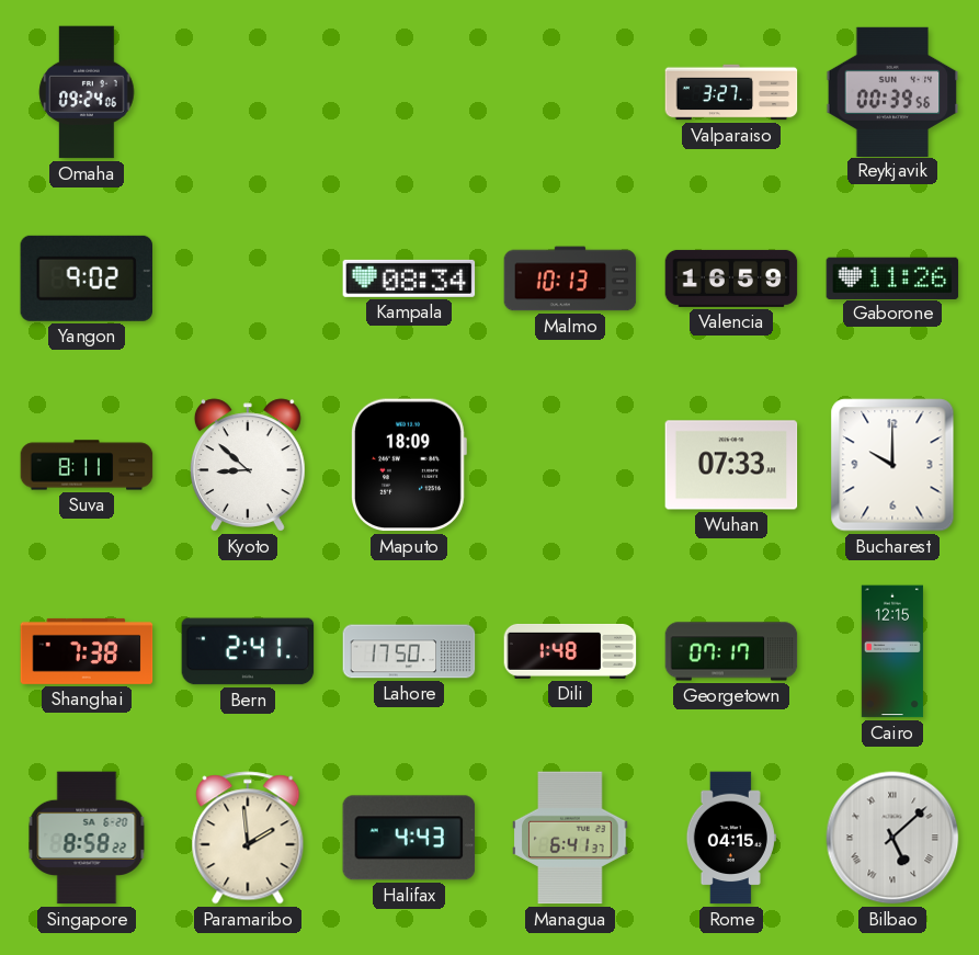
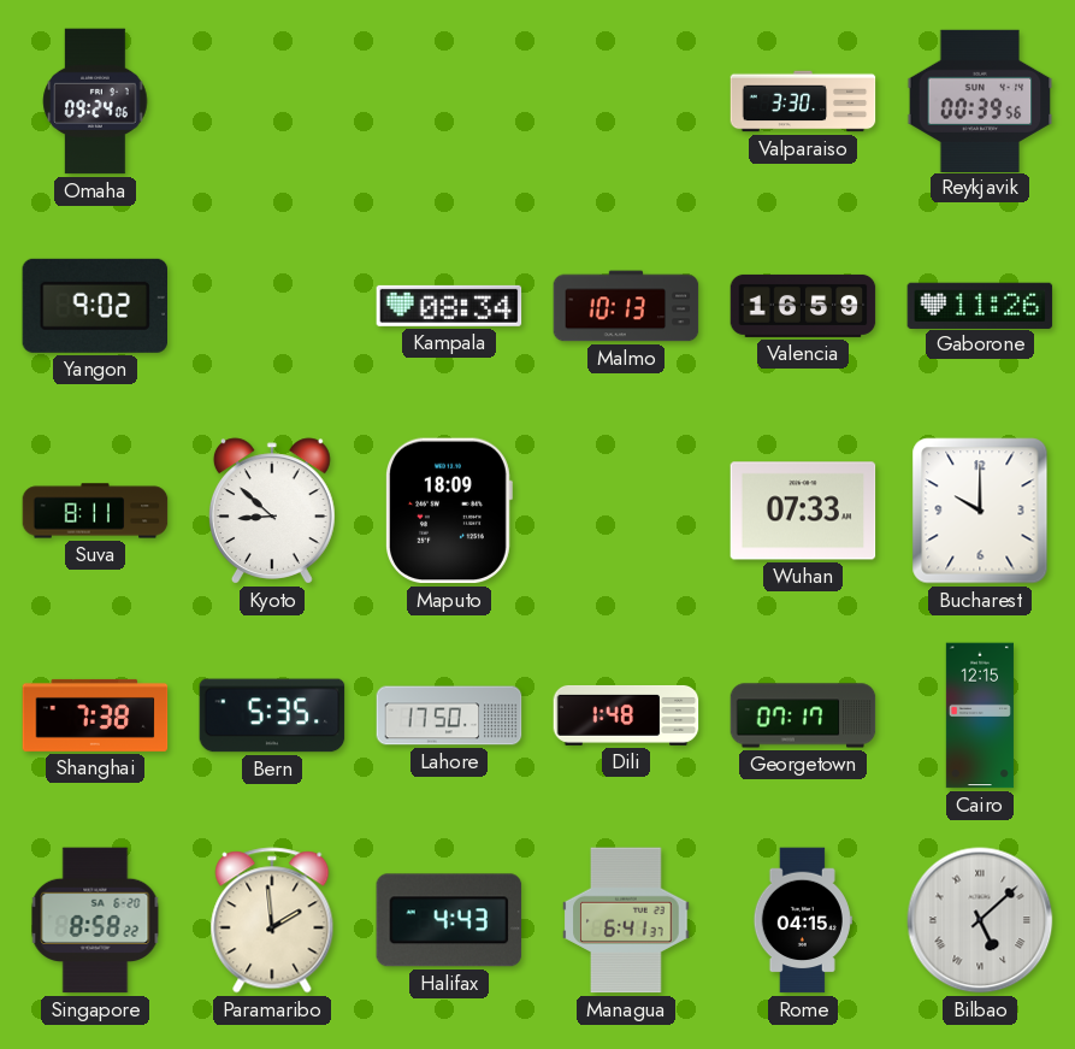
Valparaiso: 3:27 -> 3:30 (803, 101)
Bern: 2:41 -> 5:35 (272, 715)
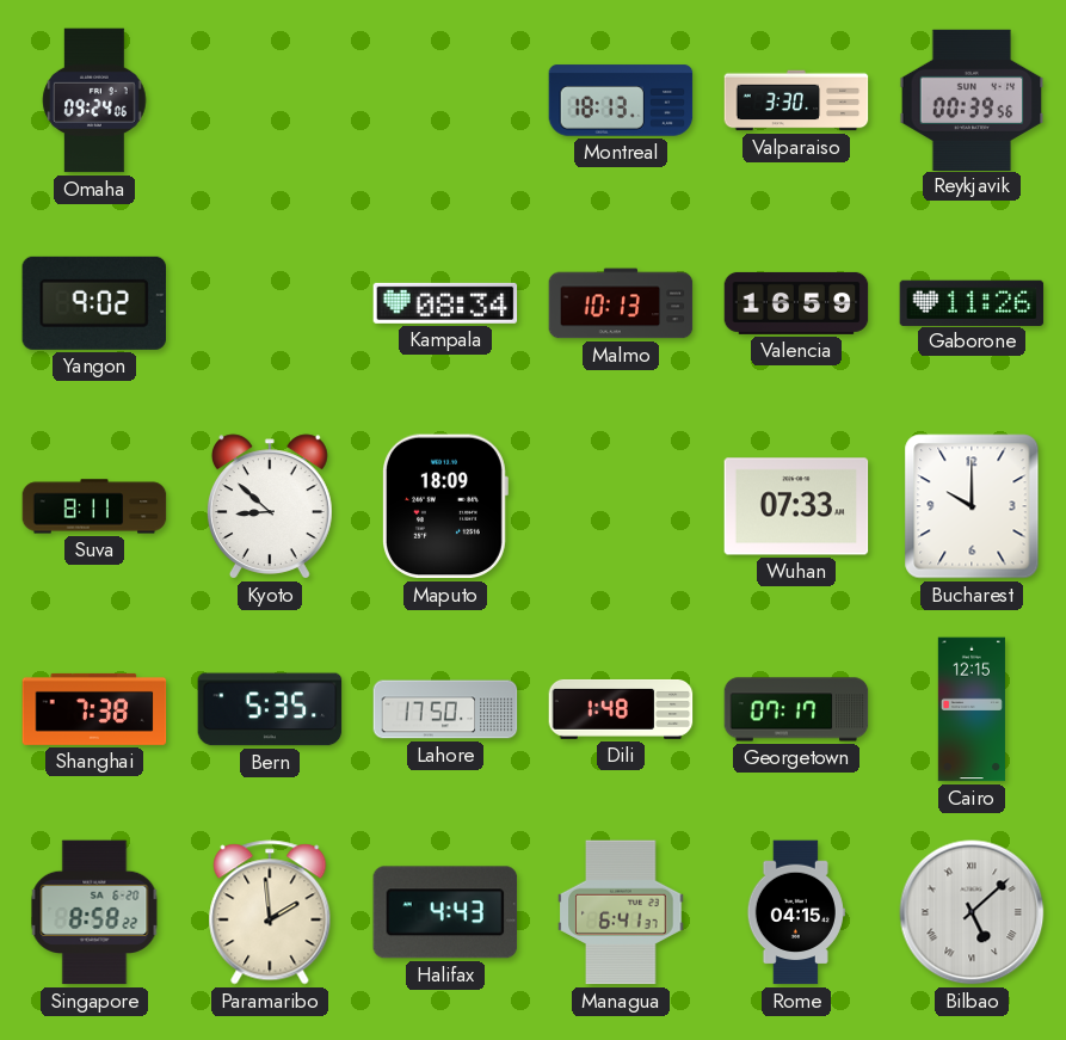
Montreal: none -> 18:13 (621, 100)
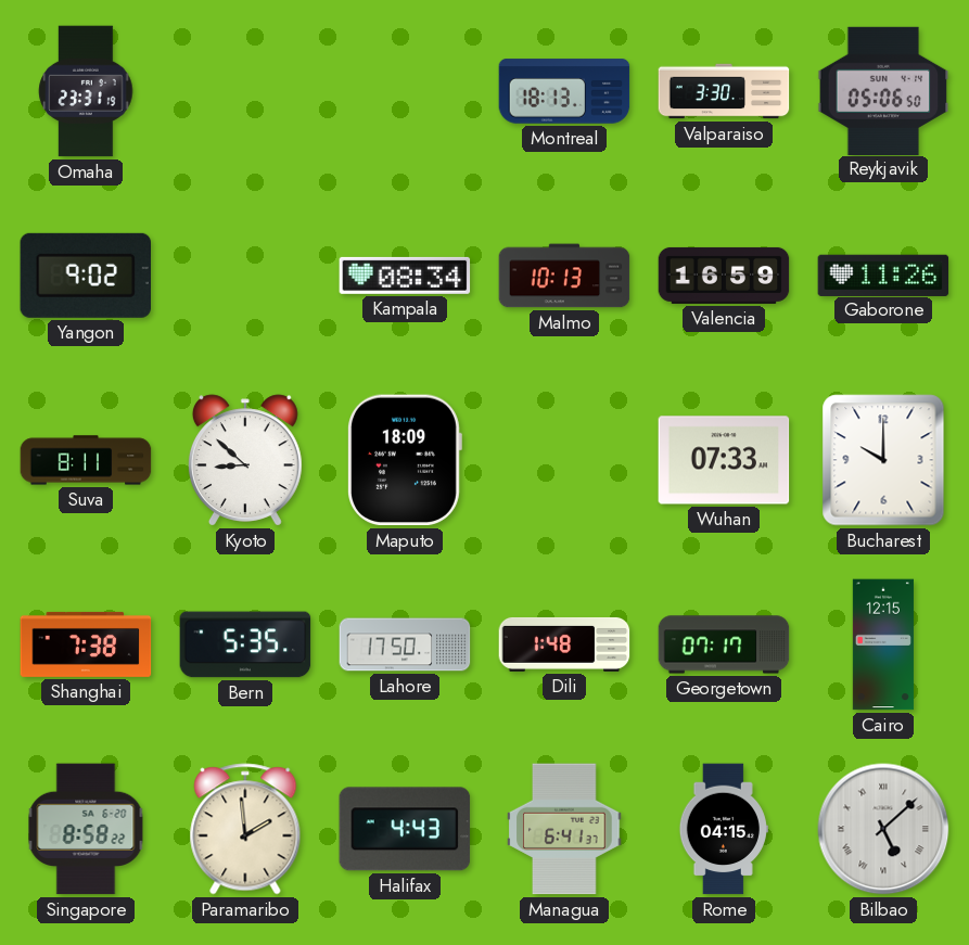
Omaha: 09:24 -> 23:31 (86, 91)
Reykjavik: 00:39 -> 05:06 (883, 90)
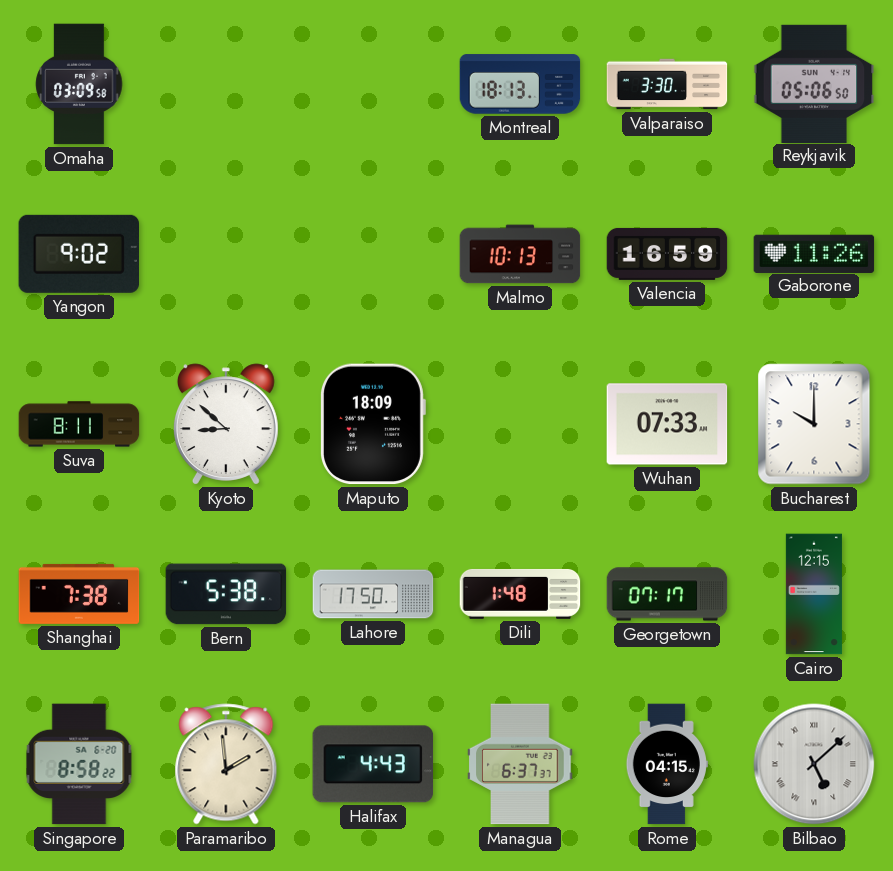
Omaha: 23:31 -> 03:09 (79, 84)
Kampala: 08:34 -> none (405, 276)
Bern: 5:35 -> 5:38 (226, 594)
Managua: 6:41 -> 6:37 (520, 764)
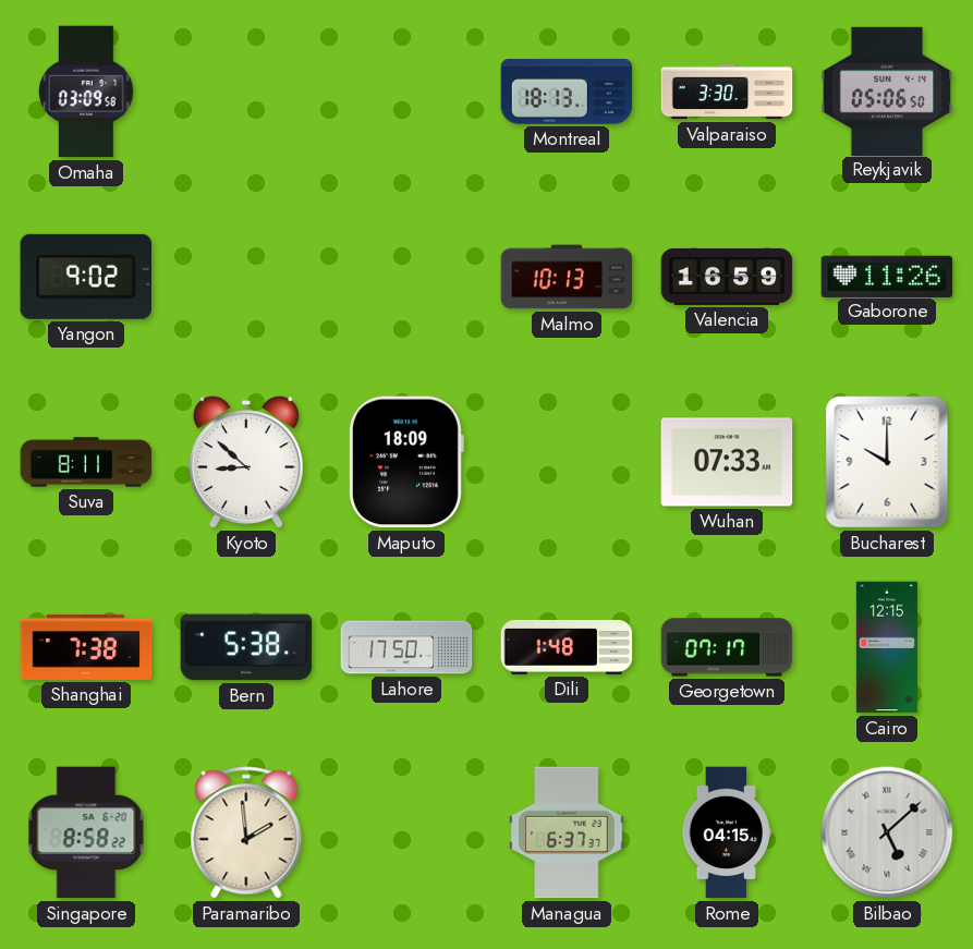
Halifax: 4:43 -> none (373, 764)
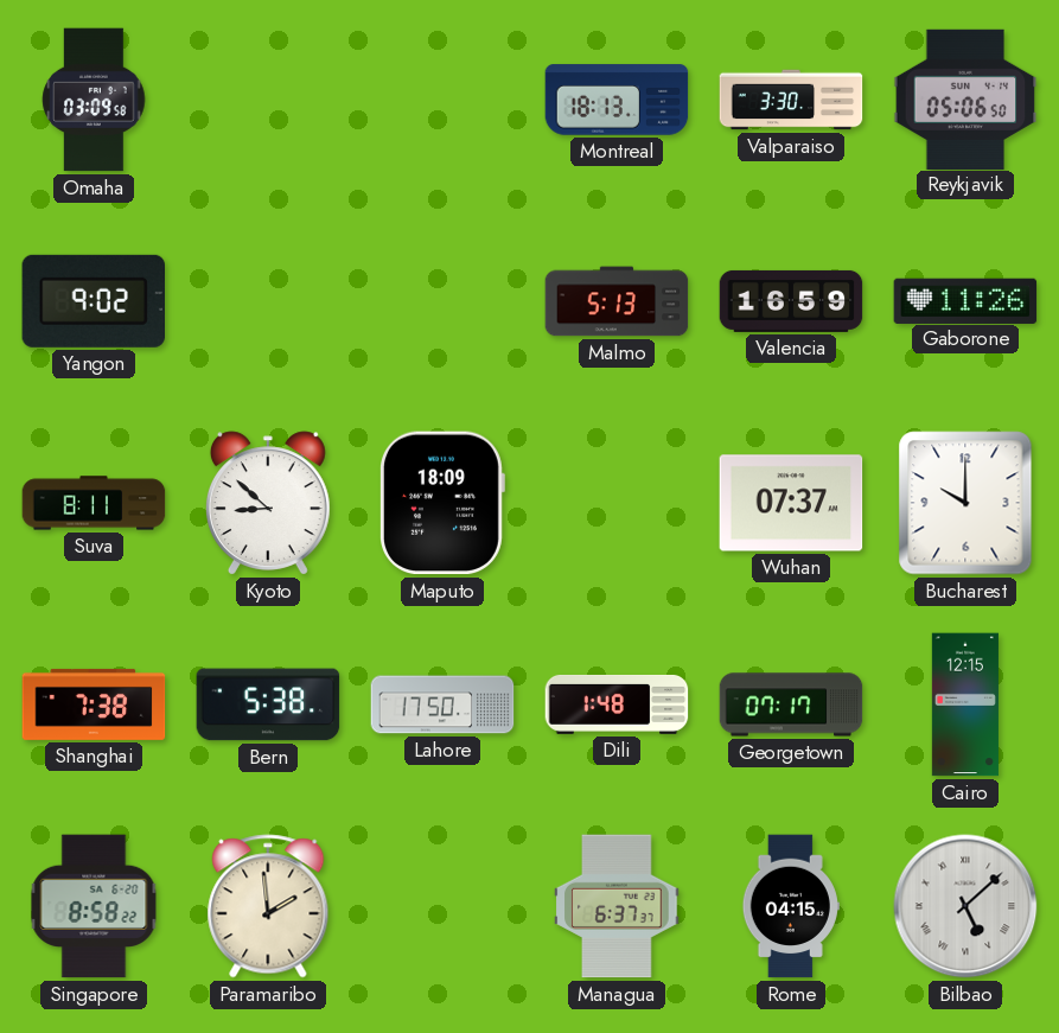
Malmo: 10:13 -> 5:13 (617, 301)
Wuhan: 07:33 -> 07:37 (791, 503)
